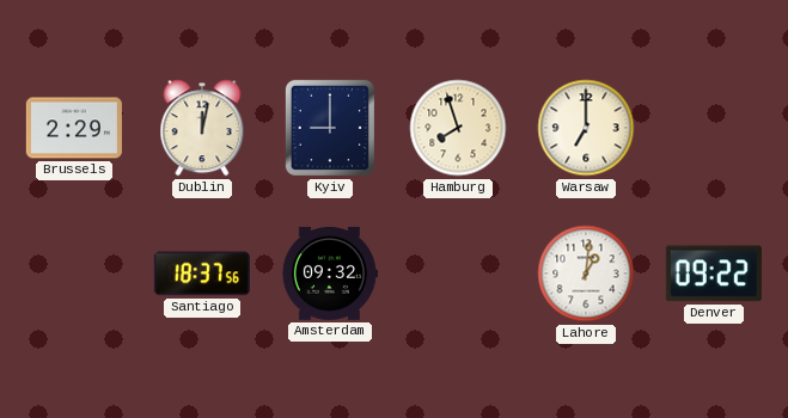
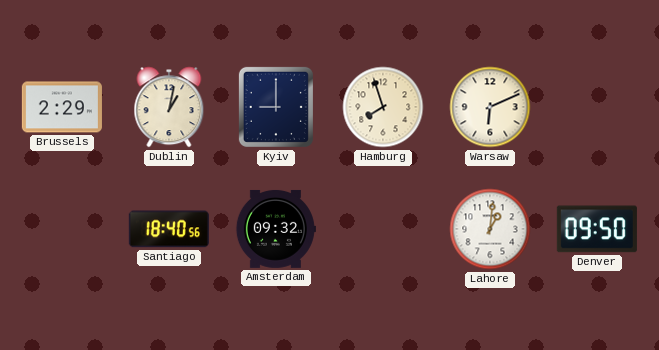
Dublin: 12:02 -> 1:02 (169, 107)
Warsaw: 7:00 -> 6:11 (490, 107)
Santiago: 18:37 -> 18:40 (169, 229)
Denver: 09:22 -> 09:50 (597, 229)
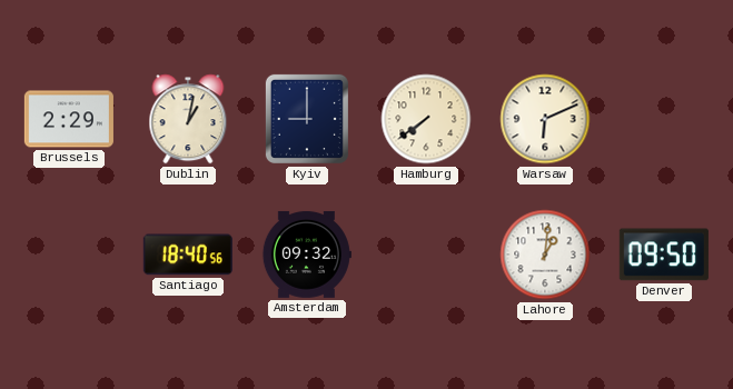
Hamburg: 7:57 -> 7:39 (426, 119)
